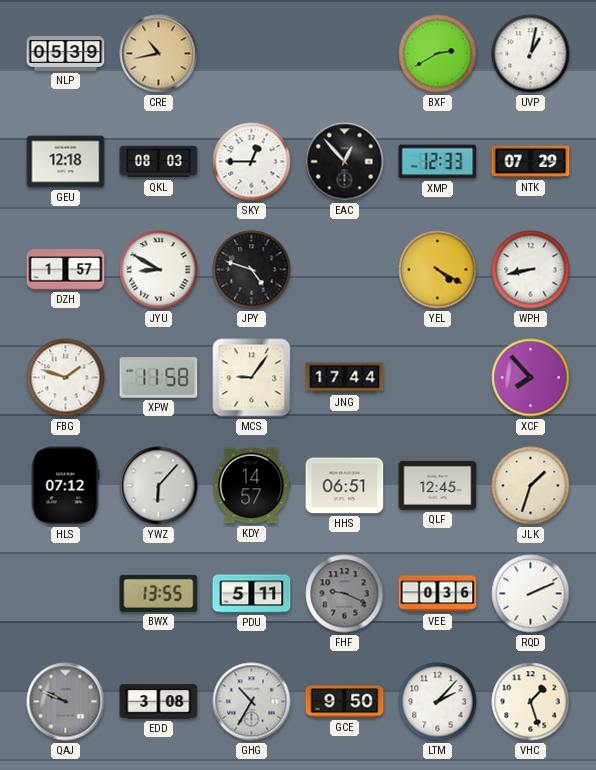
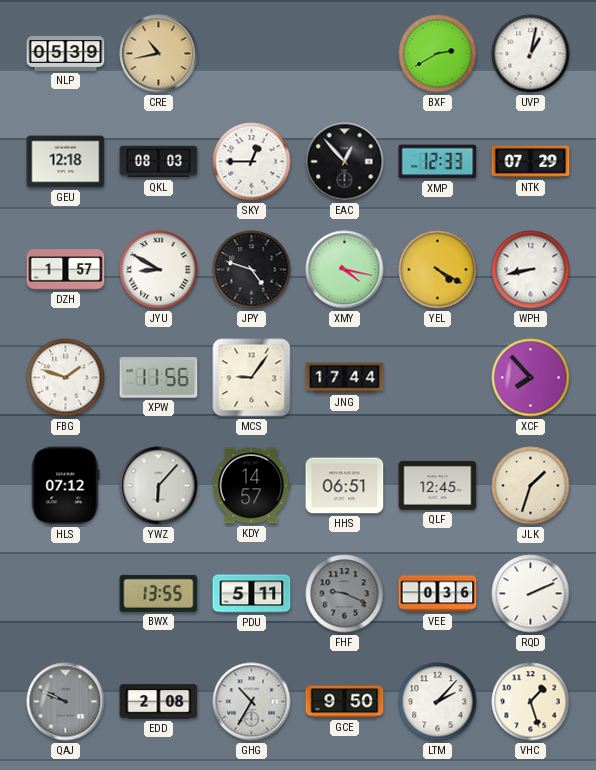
XMY: none -> 4:17 (345, 270)
XPW: 11:58 -> 11:56 (159, 378)
EDD: 3:08 -> 2:08 (159, 702)
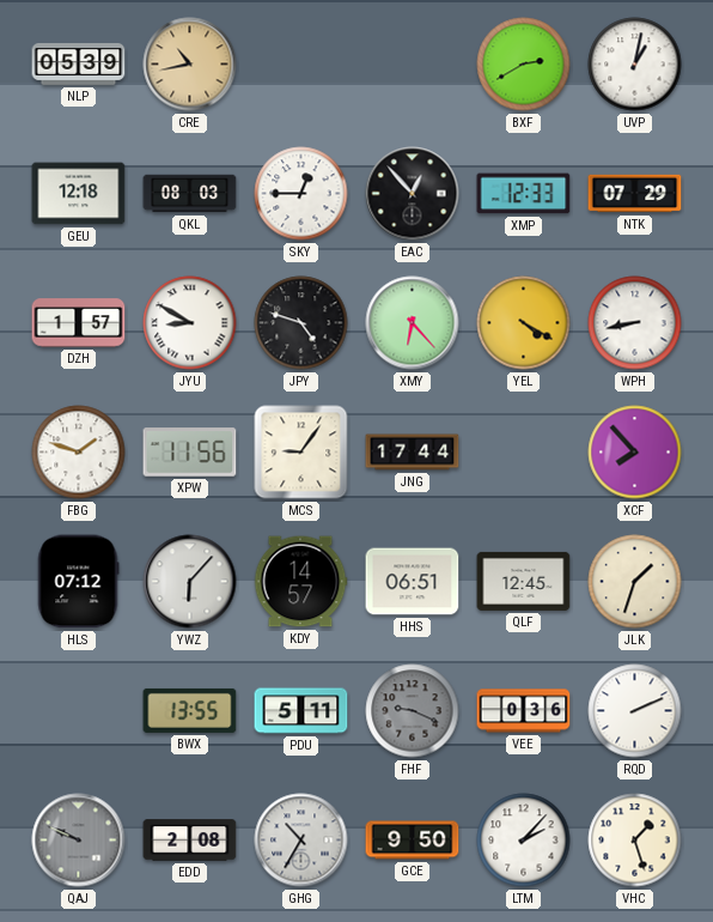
XMY: 4:17 -> 6:23 (413, 323)
